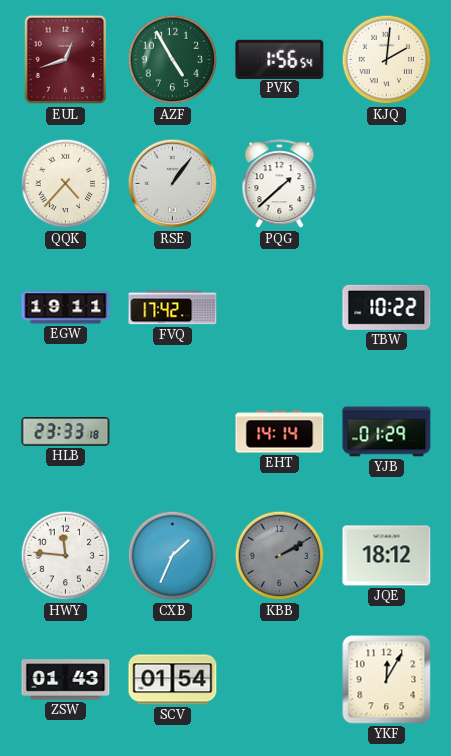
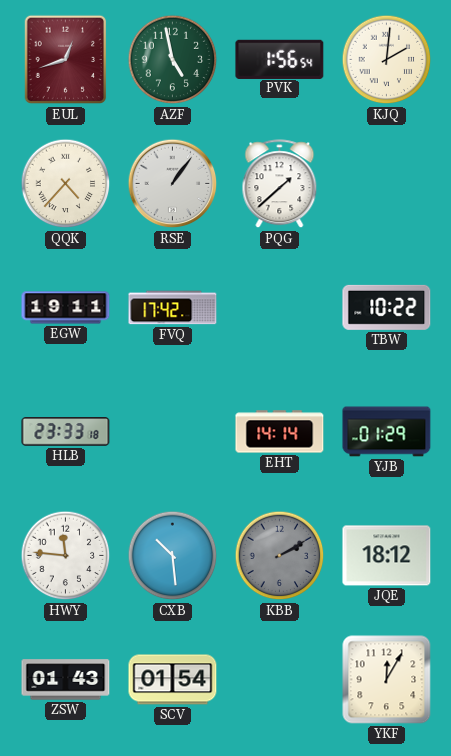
AZF: 4:55 -> 4:58 (173, 60)
CXB: 1:34 -> 10:29 (173, 556)
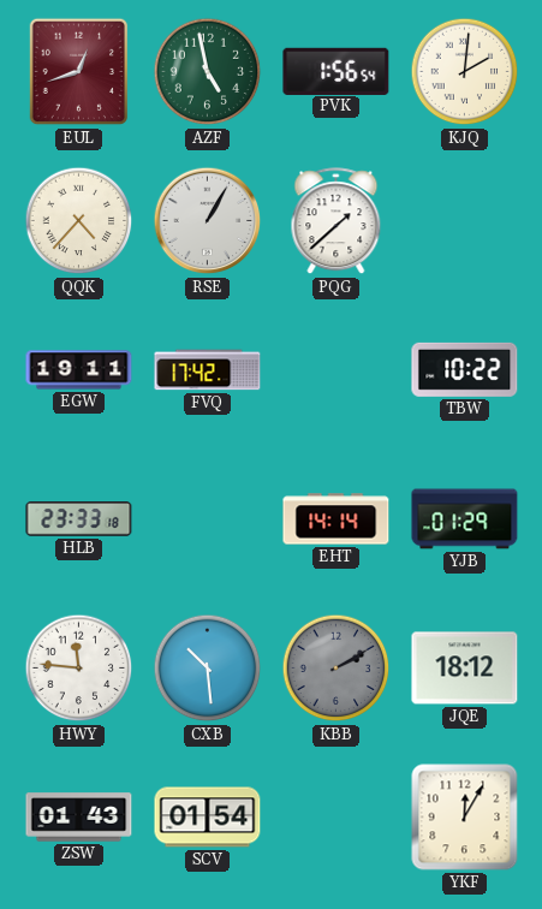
RSE: 1:06 -> 1:05 (208, 221)
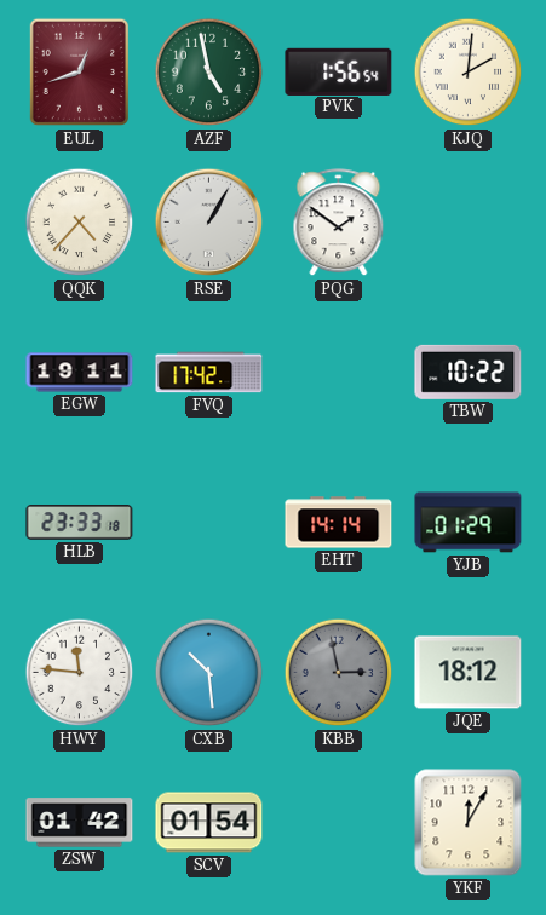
PQG: 1:38 -> 1:51 (339, 223)
KBB: 2:10 -> 2:58 (339, 673)
ZSW: 01:43 -> 01:42 (80, 823)
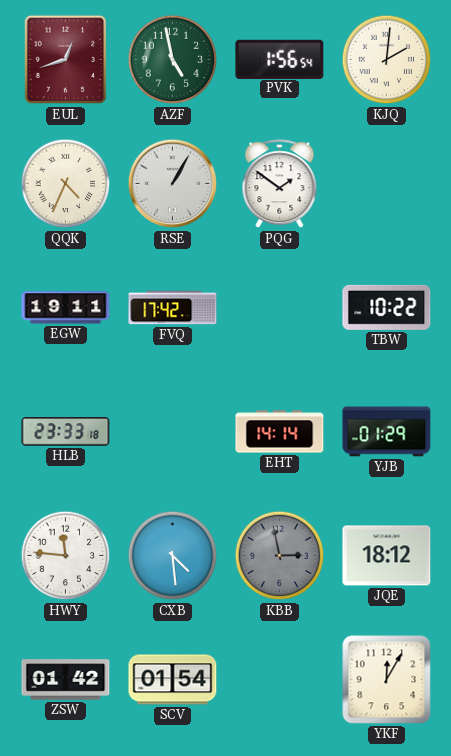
QQK: 4:37 -> 4:34 (66, 184)
CXB: 10:29 -> 4:29 (173, 556)
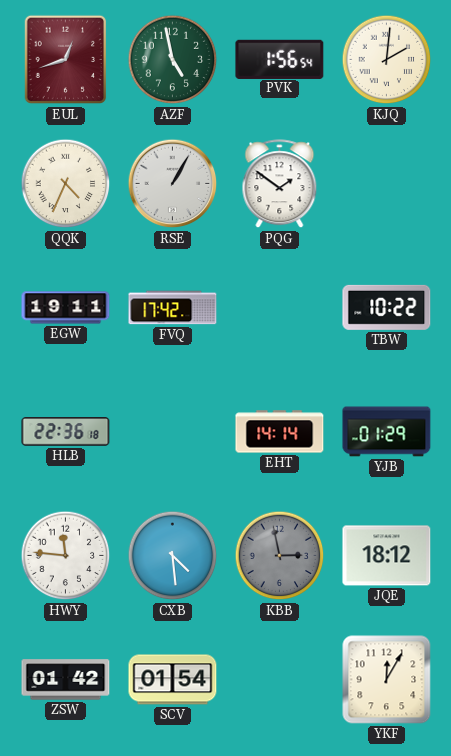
HLB: 23:33 -> 22:36 (66, 432)
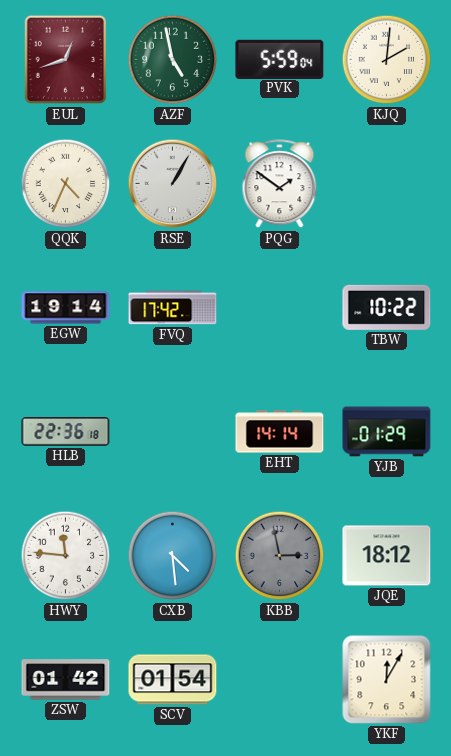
PVK: 1:56 -> 5:59 (280, 59)
EGW: 19:11 -> 19:14 (66, 308)
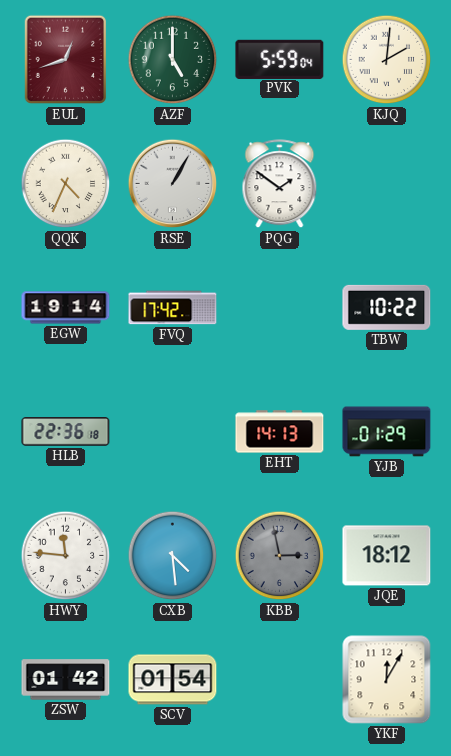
AZF: 4:58 -> 5:00 (173, 60)
EHT: 14:14 -> 14:13 (280, 432)
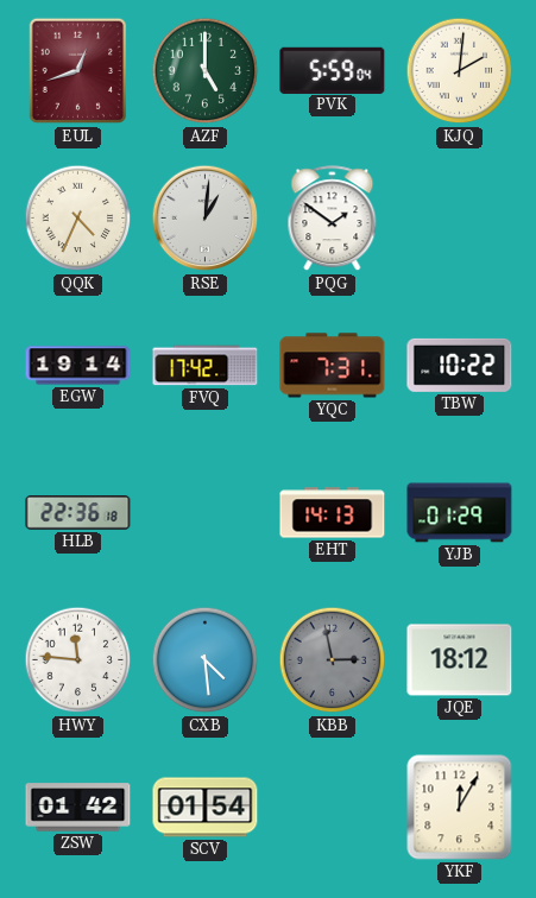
RSE: 1:05 -> 1:01 (206, 219)
YQC: none -> 7:31 (333, 366)
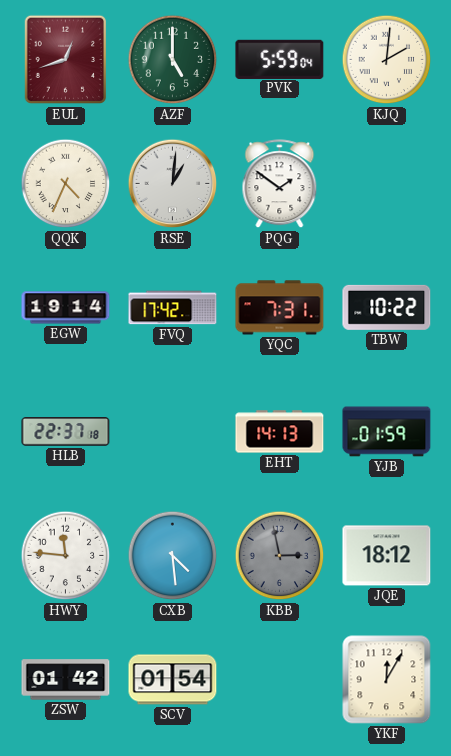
HLB: 22:36 -> 22:37 (66, 432)
YJB: 01:29 -> 01:59 (387, 432)
